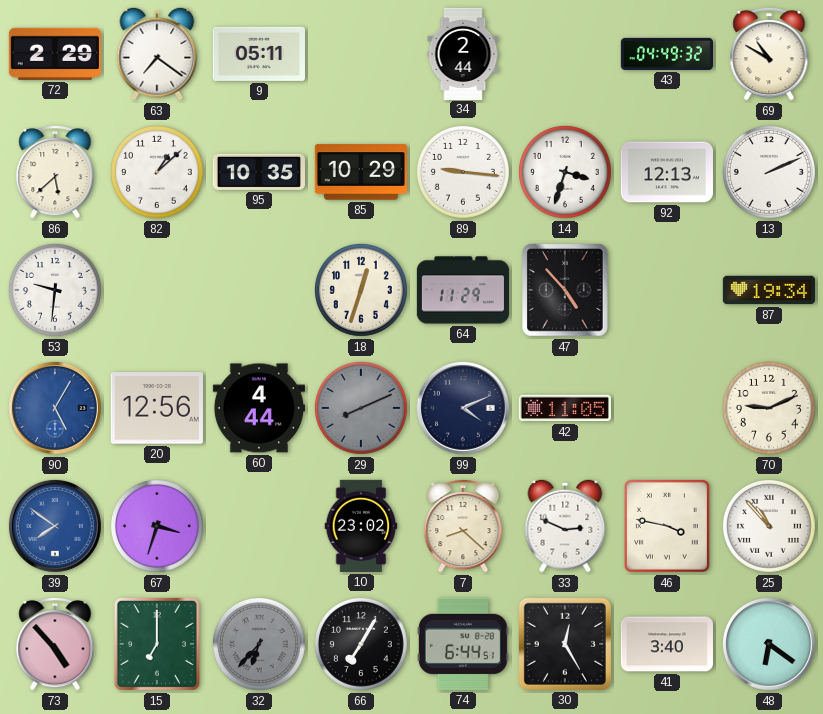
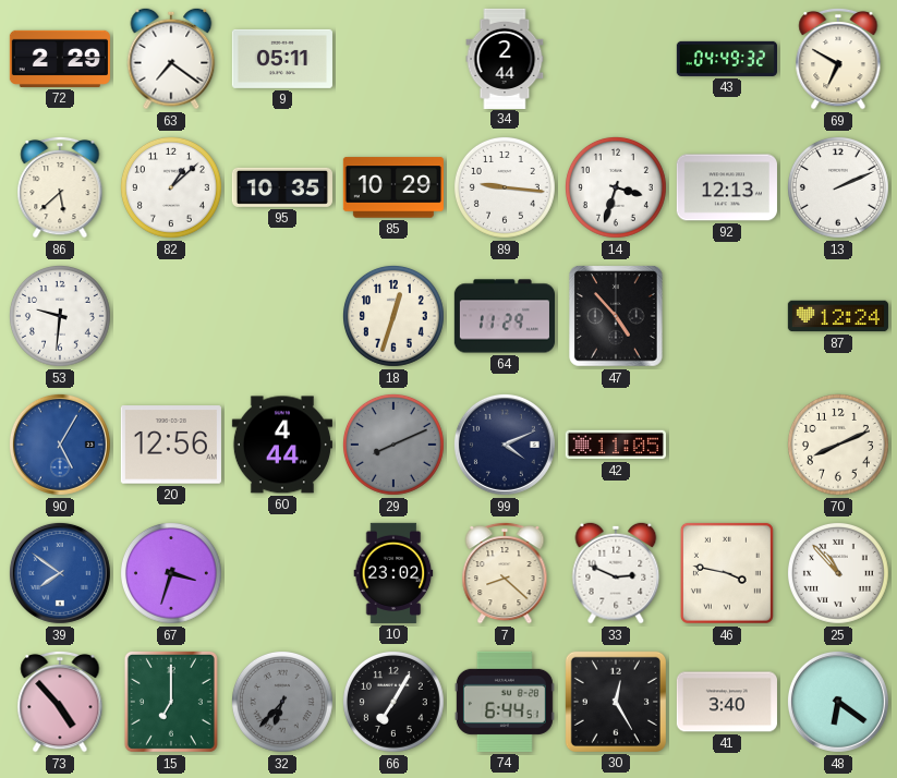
69: 10:50 -> 6:50 (838, 59)
87: 19:34 -> 12:24 (838, 316)
70: 9:11 -> 8:11 (838, 445)
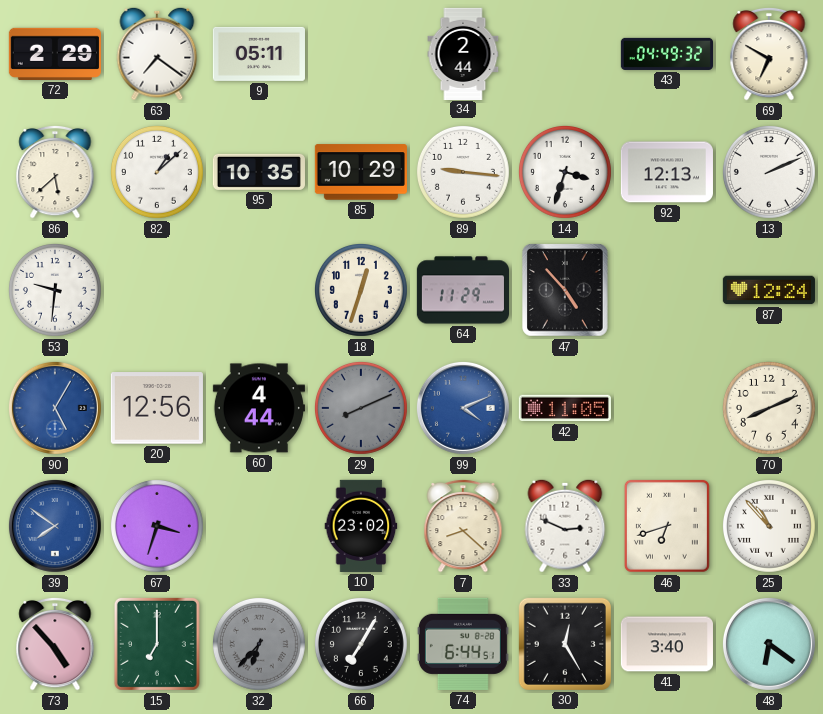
99 dial: navy -> blue (463, 408)
46: 3:47 -> 6:42 (667, 526)
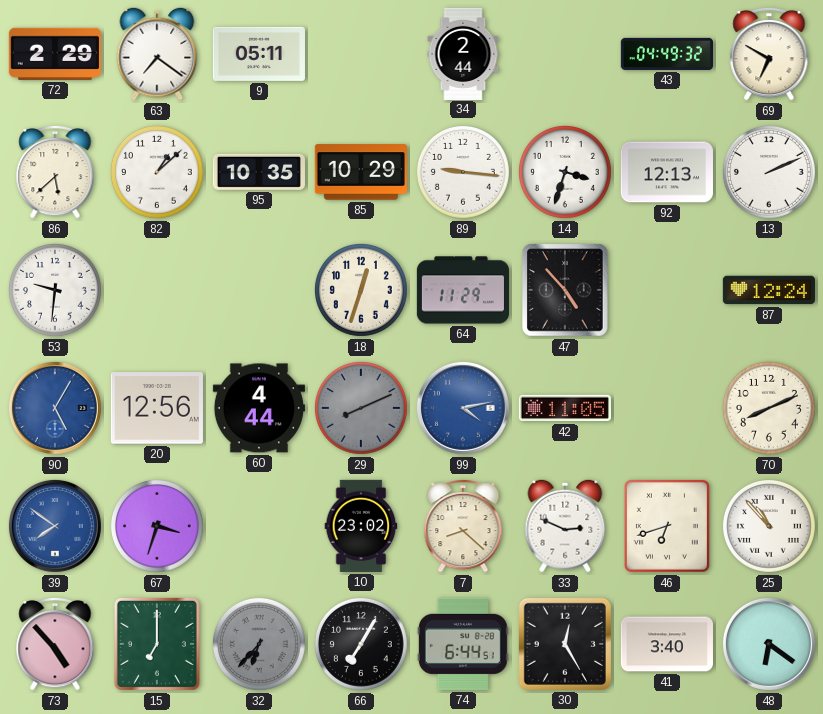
99: 4:11 -> 4:13 (463, 408)
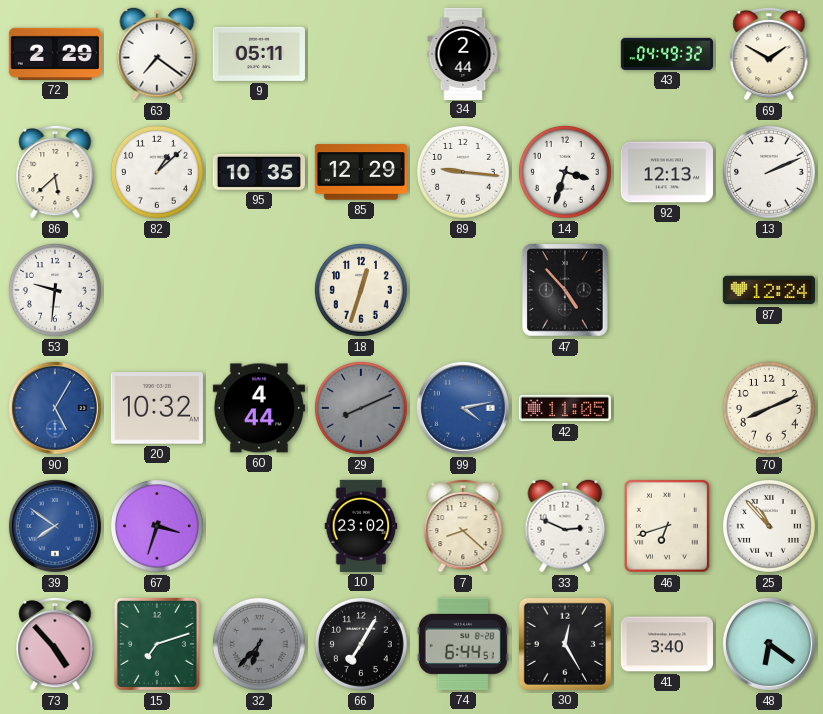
69: 6:50 -> 1:50 (769, 54)
85: 10:29 -> 12:29 (361, 172)
64: 11:29 -> none (462, 290)
20: 12:56 -> 10:32 (157, 408)
15: 7:00 -> 7:12 (157, 644)
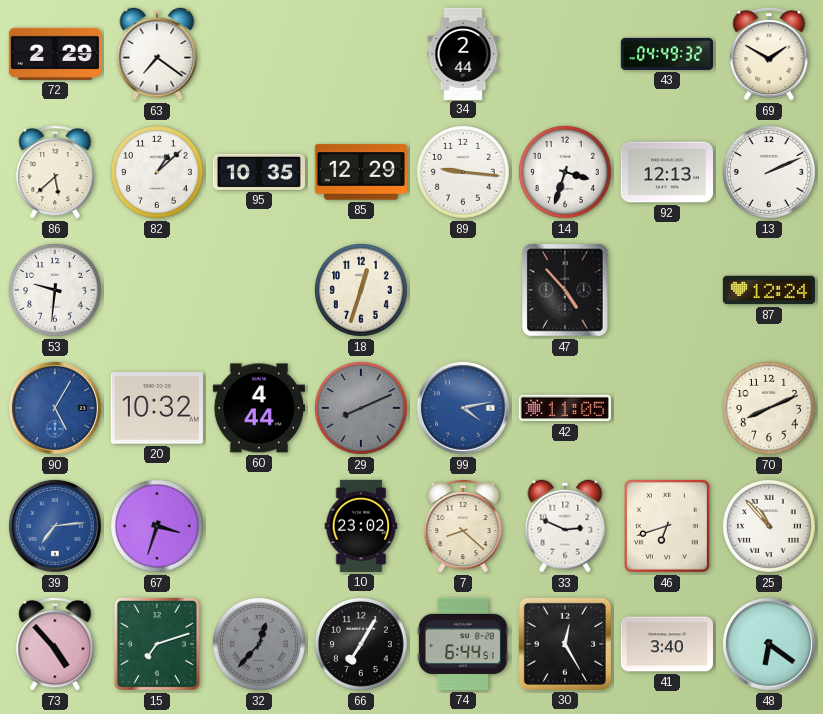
9: 05:11 -> none (259, 54)
39: 7:51 -> 7:14 (55, 526)
32: 6:37 -> 12:37 (259, 644)
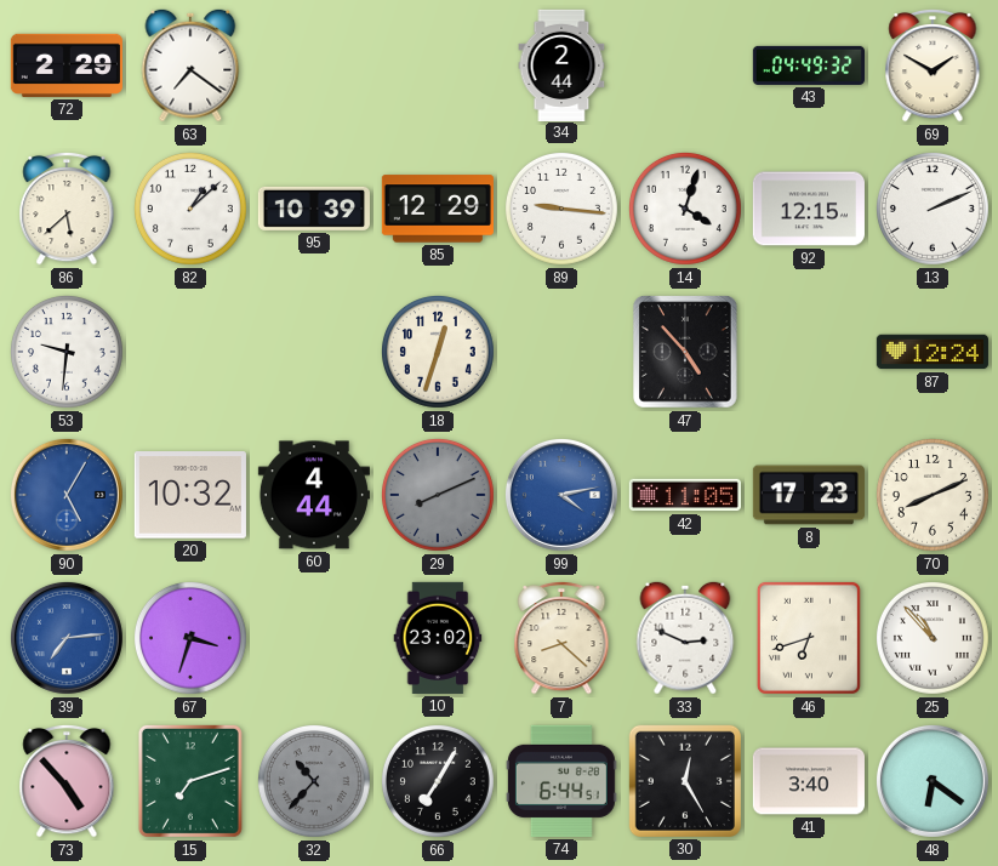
95: 10:35 -> 10:39 (314, 209)
14: 3:33 -> 4:03 (685, 209)
92: 12:13 -> 12:15 (809, 209)
8: none -> 17:23 (809, 495)
32: 12:37 -> 10:37 (314, 781)
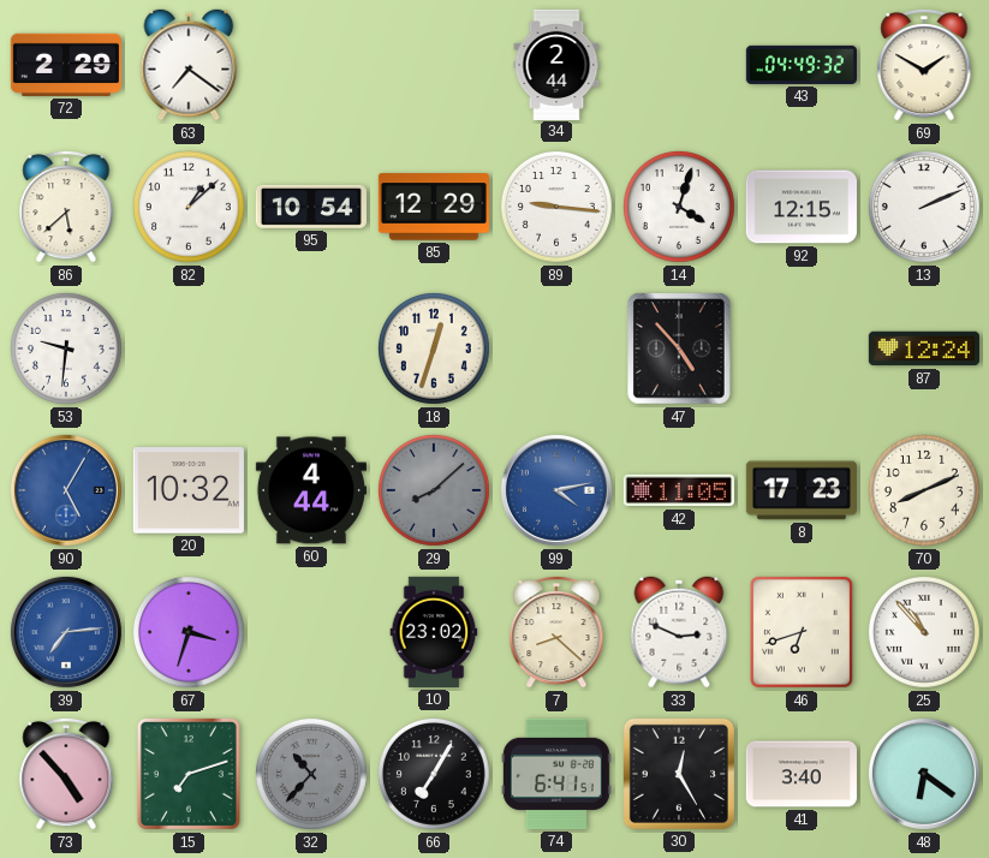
95: 10:39 -> 10:54 (311, 207)
29: 8:11 -> 8:08 (434, 490)
74: 6:44 -> 6:41 (556, 774)
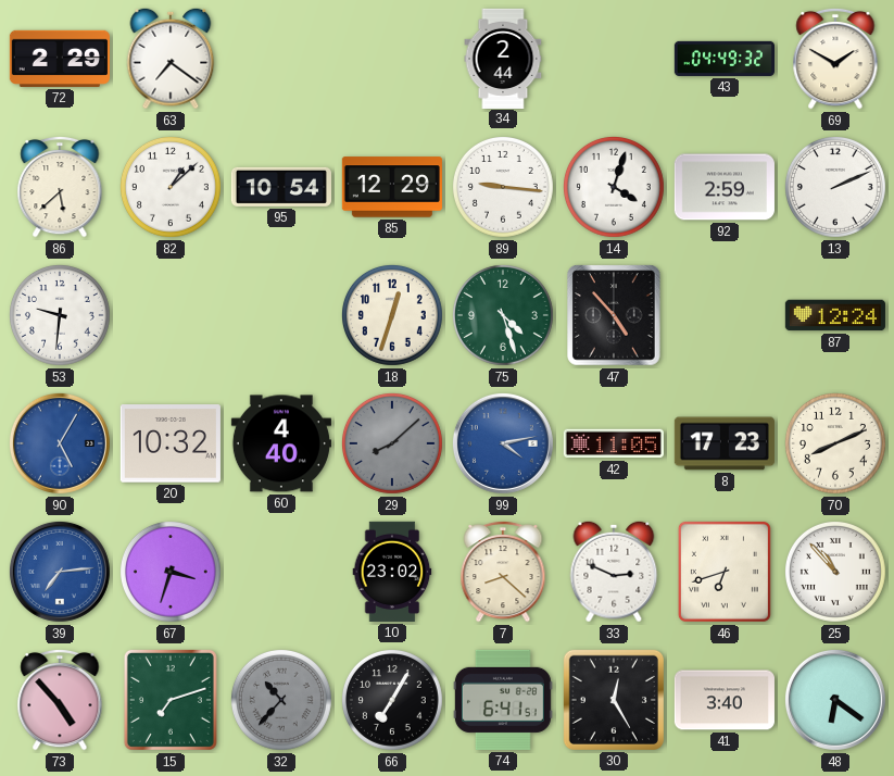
92: 12:15 -> 2:59 (725, 187)
75: none -> 4:27 (503, 315)
60: 4:44 -> 4:40 (281, 443)
